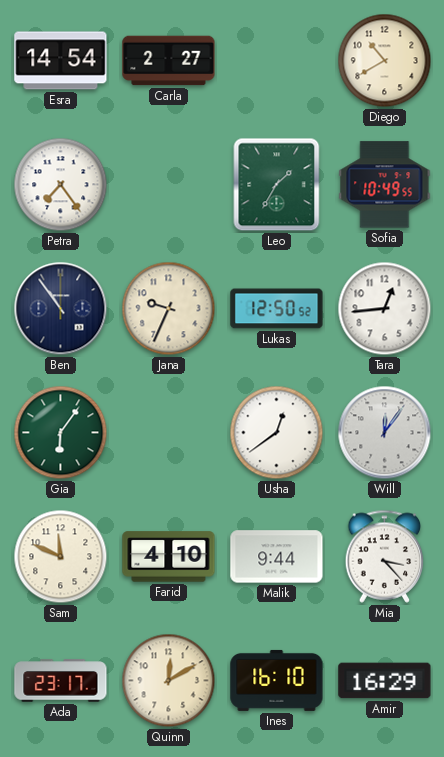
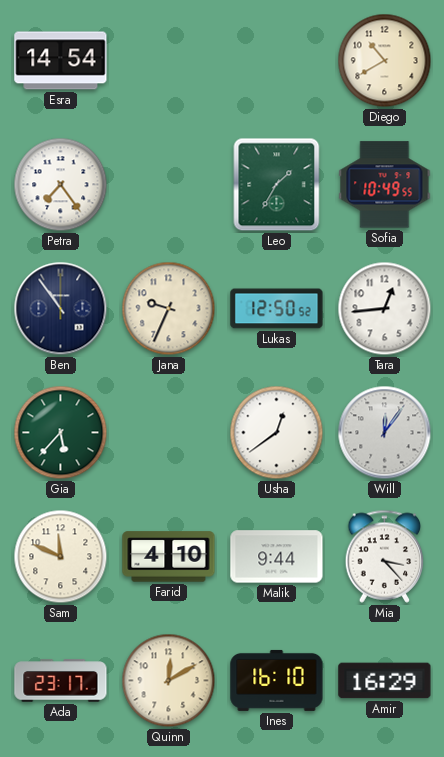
Carla: 2:27 -> none (169, 61)
Gia: 6:06 -> 5:37 (61, 433)
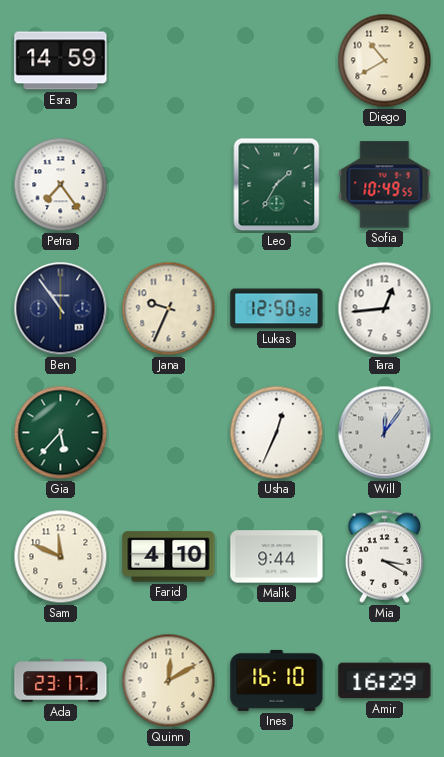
Esra: 14:54 -> 14:59 (61, 61)
Usha: 12:39 -> 12:34 (277, 433)
Mia: 3:23 -> 3:20 (385, 556)
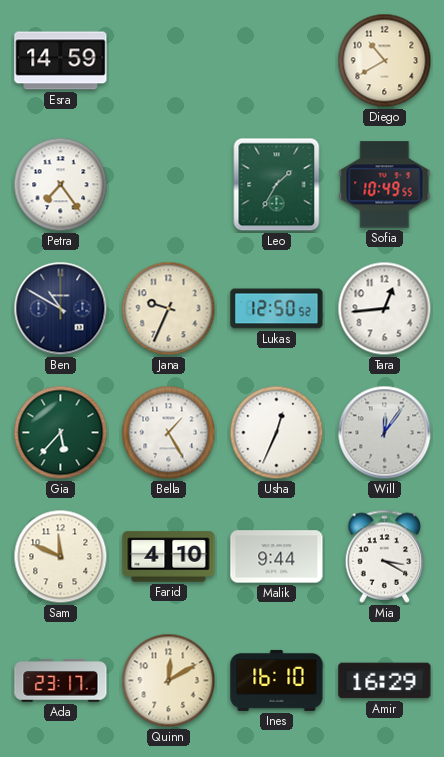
Ben: 10:54 -> 10:50 (61, 309)
Bella: none -> 1:25 (169, 433)
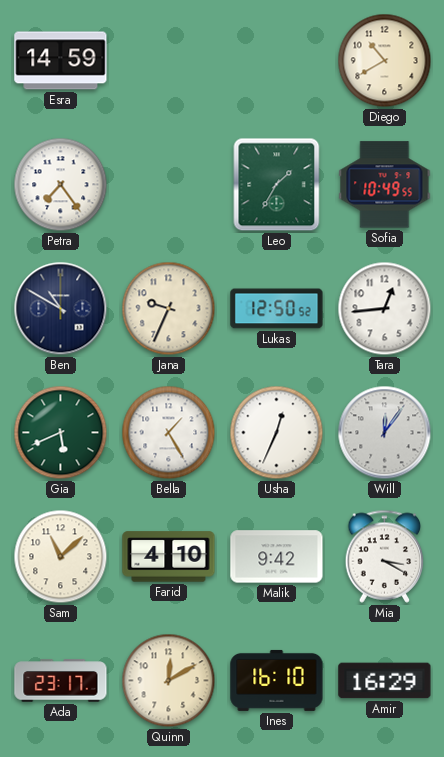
Gia: 5:37 -> 5:41 (61, 433)
Sam: 11:49 -> 11:08 (61, 557)
Malik: 9:44 -> 9:42 (277, 557)
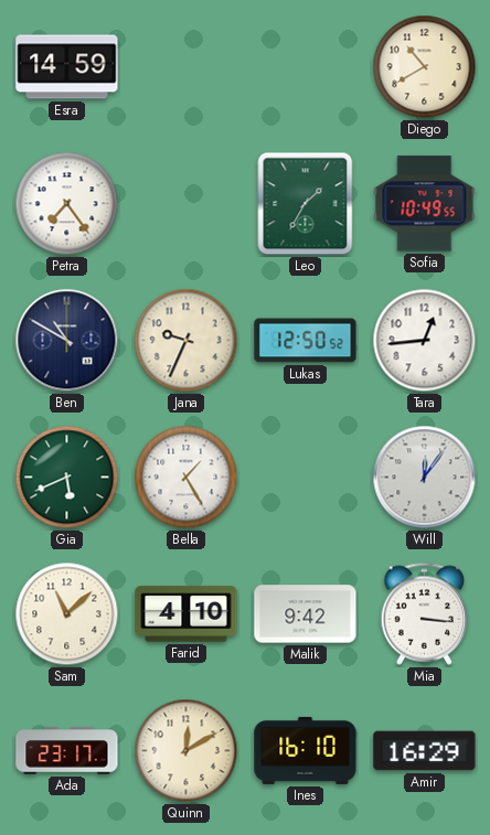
Usha: 12:34 -> none (277, 433)
Mia: 3:20 -> 3:16 (425, 613)
